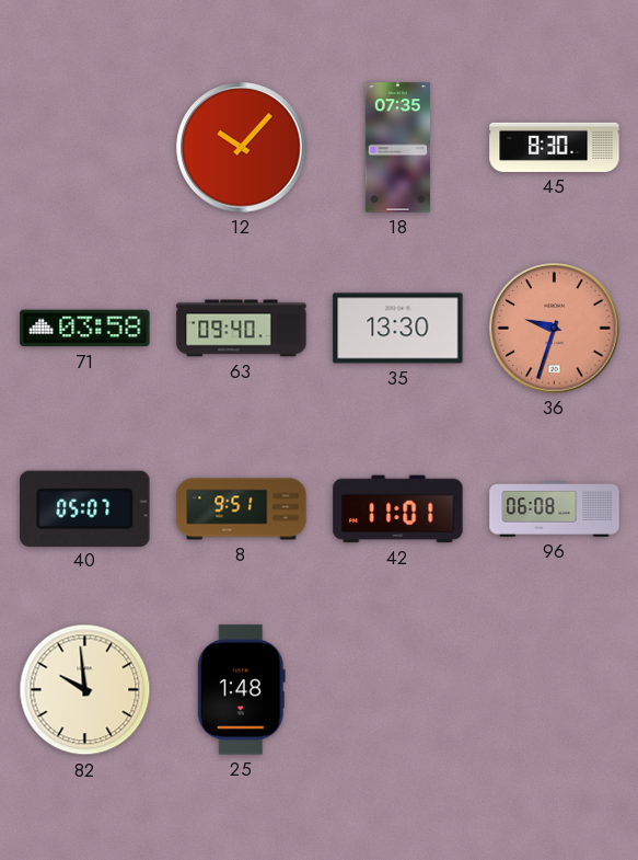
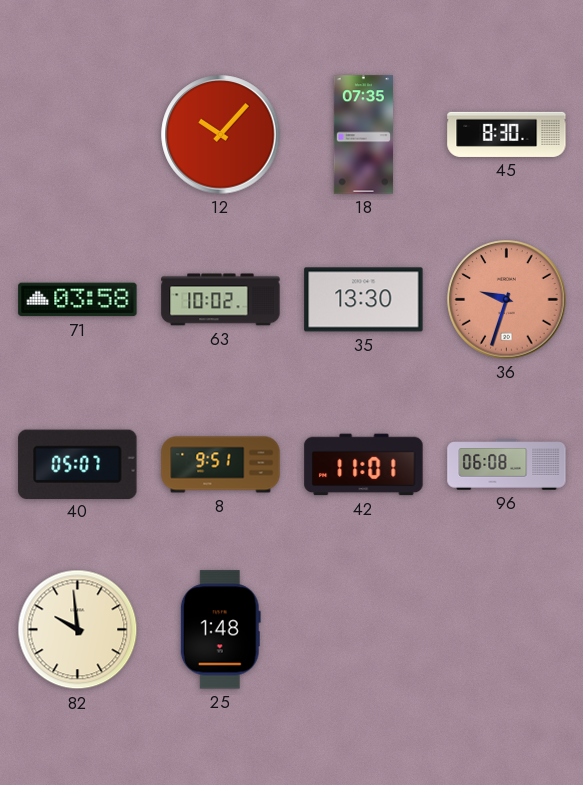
63: 09:40 -> 10:02 (221, 300)
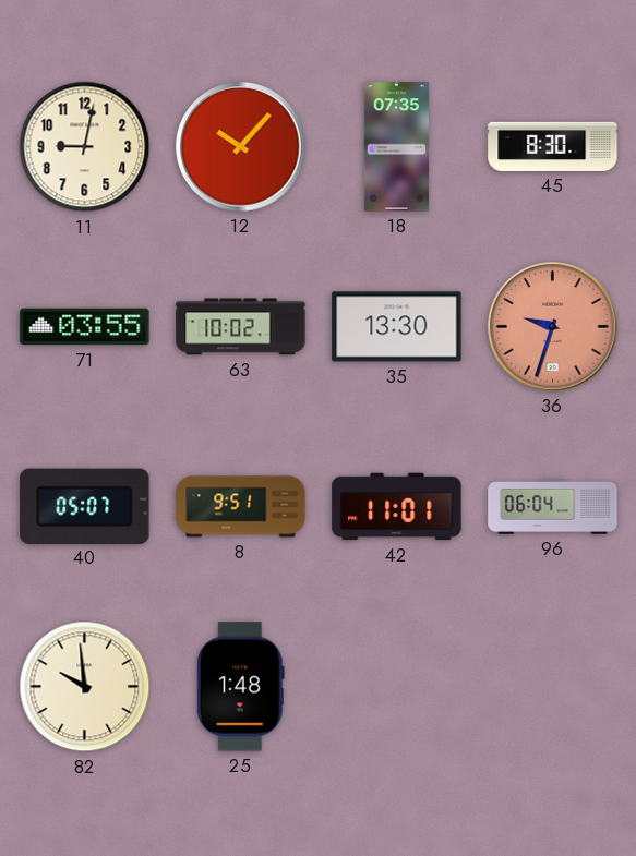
11: none -> 9:02 (85, 147)
71: 03:58 -> 03:55 (85, 327)
96: 06:08 -> 06:04 (553, 507)
